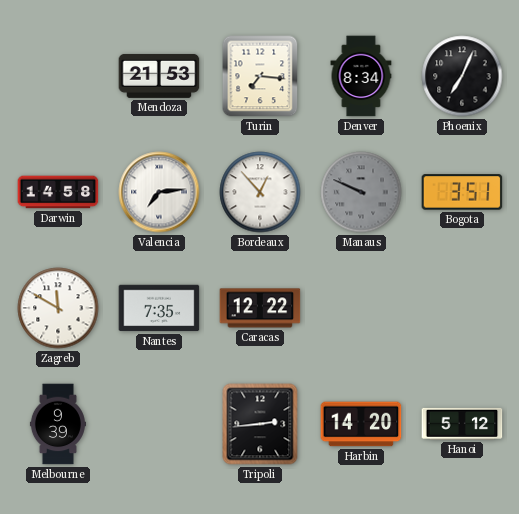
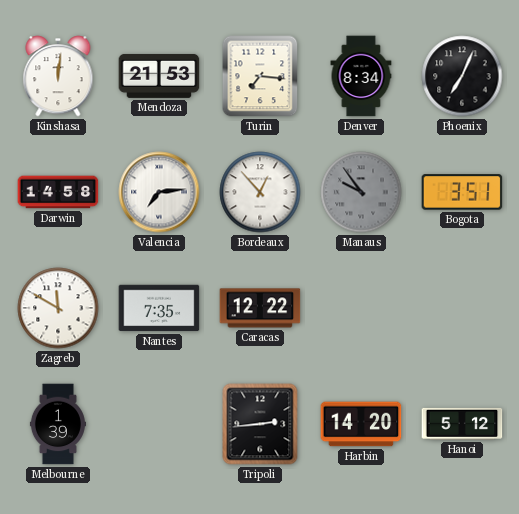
Kinshasa: none -> 12:01 (58, 76)
Manaus: 9:49 -> 9:54 (361, 192)
Melbourne: 9:39 -> 1:39 (58, 424)
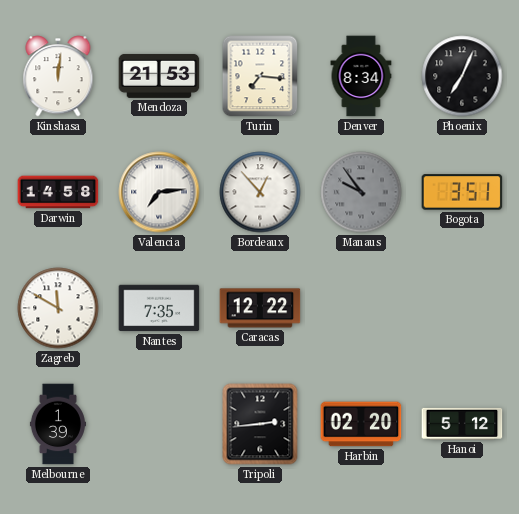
Harbin: 14:20 -> 02:20 (361, 424)
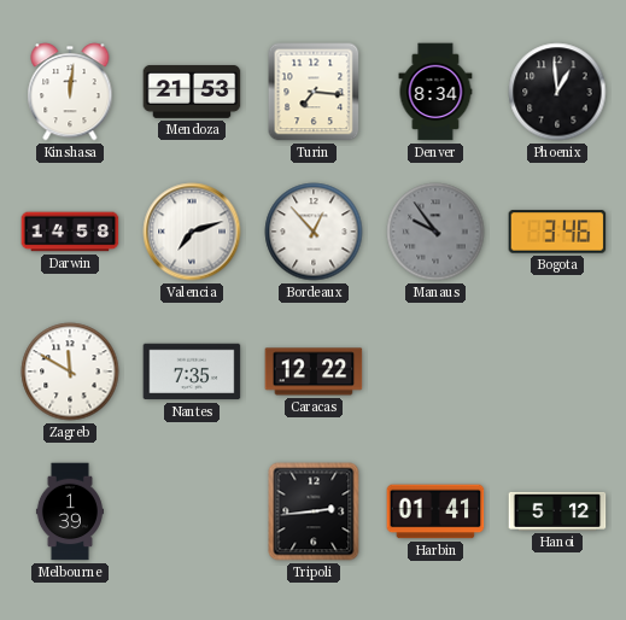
Phoenix: 7:04 -> 12:59 (557, 92)
Valencia: 7:14 -> 7:12 (192, 232)
Bogota: 3:51 -> 3:46 (557, 232)
Harbin: 02:20 -> 01:41 (435, 511)
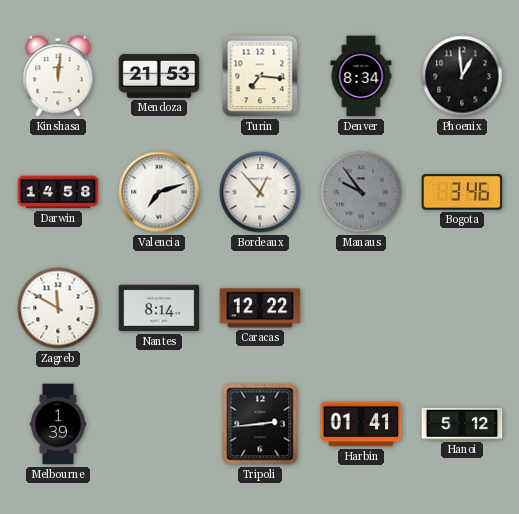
Nantes: 7:35 -> 8:14 (159, 308)
